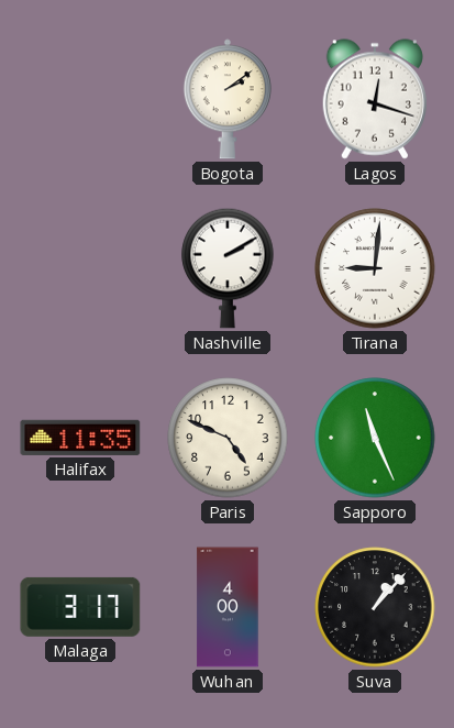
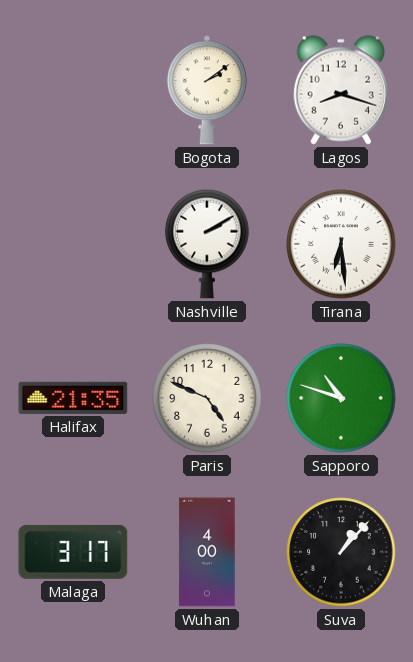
Lagos: 12:18 -> 8:18 (340, 90)
Tirana: 9:01 -> 6:29 (341, 244)
Halifax: 11:35 -> 21:35 (73, 398)
Sapporo: 11:26 -> 10:48 (341, 398)
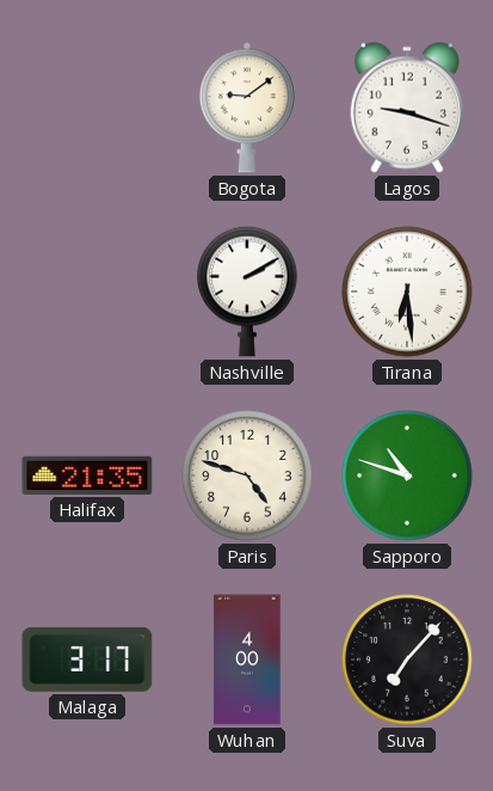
Bogota: 2:09 -> 9:09 (247, 108)
Lagos: 8:18 -> 9:18 (406, 108)
Paris: 4:49 -> 4:48 (247, 476)
Suva: 1:07 -> 7:07 (407, 660)
